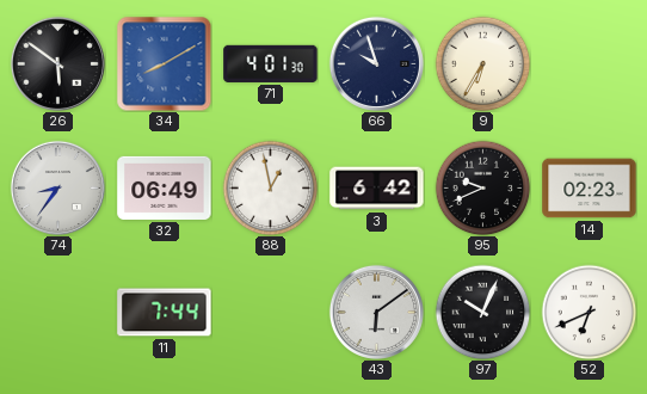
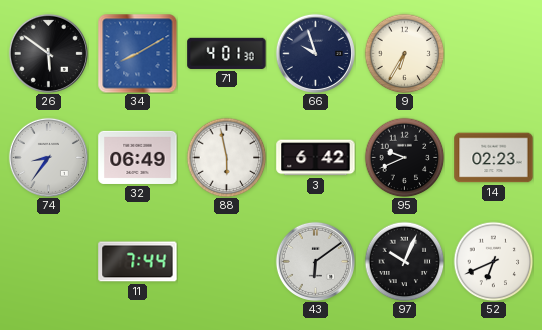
88: 12:58 -> 5:58 (226, 157)
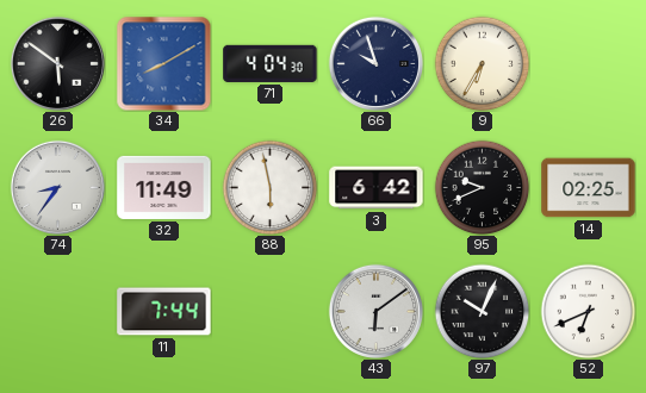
71: 4:01 -> 4:04 (271, 63)
32: 06:49 -> 11:49 (164, 187)
14: 02:23 -> 02:25 (589, 188)
